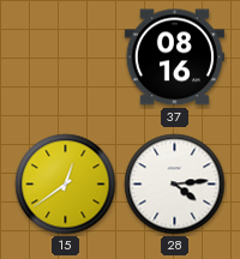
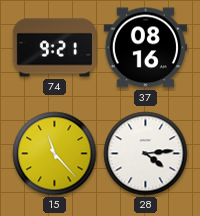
74: none -> 9:21 (54, 48)
15: 12:39 -> 11:23 (55, 154)
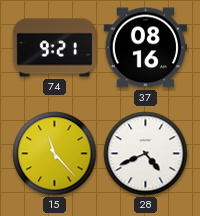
28: 4:14 -> 4:41 (146, 154)
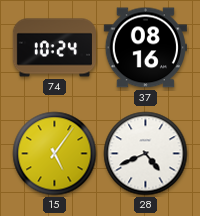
74: 9:21 -> 10:24 (54, 48)
15: 11:23 -> 5:06 (55, 154)
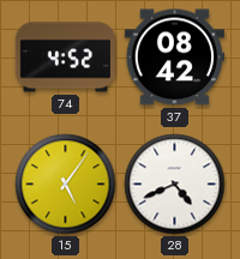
74: 10:24 -> 4:52 (65, 58)
37: 08:16 -> 08:42 (174, 58)
